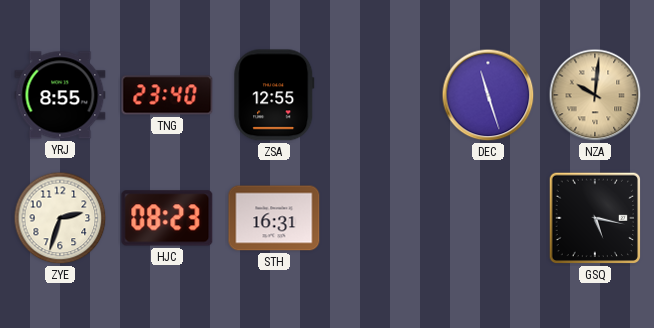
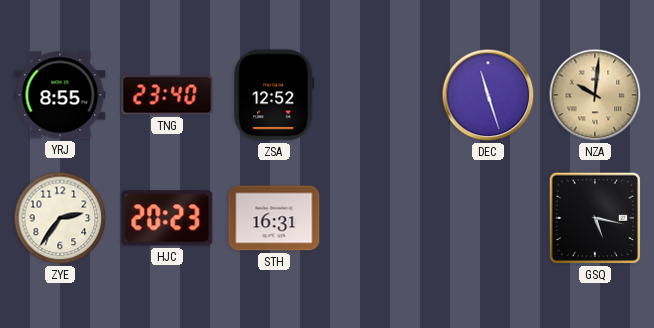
ZSA: 12:55 -> 12:52 (274, 95)
ZYE: 2:33 -> 2:36 (60, 218)
HJC: 08:23 -> 20:23 (167, 218)
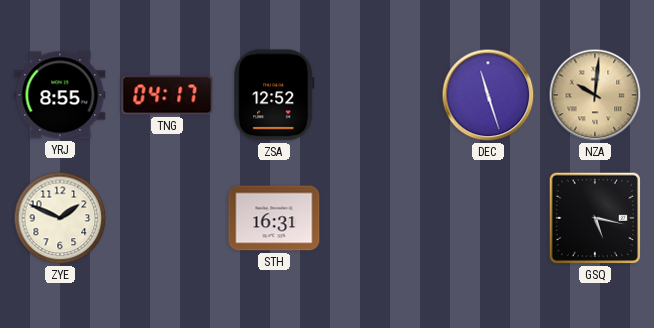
TNG: 23:40 -> 04:17 (167, 95)
ZYE: 2:36 -> 1:49 (60, 218)
HJC: 20:23 -> none (167, 218)
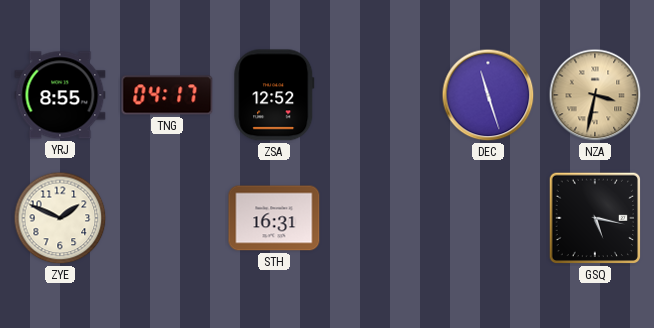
NZA: 10:01 -> 3:32 (595, 95)
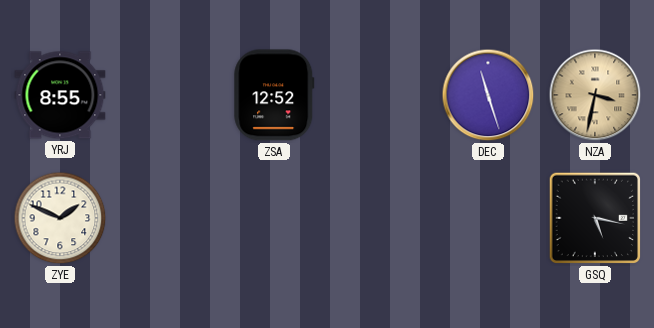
TNG: 04:17 -> none (167, 95)
STH: 16:31 -> none (274, 218)
